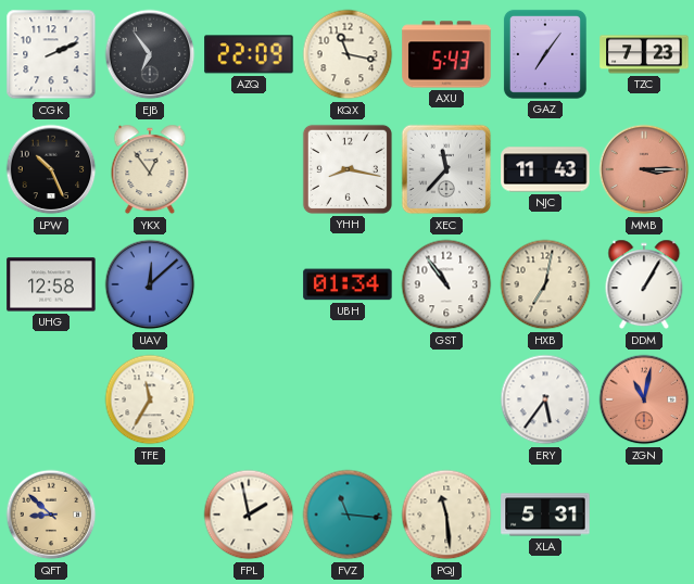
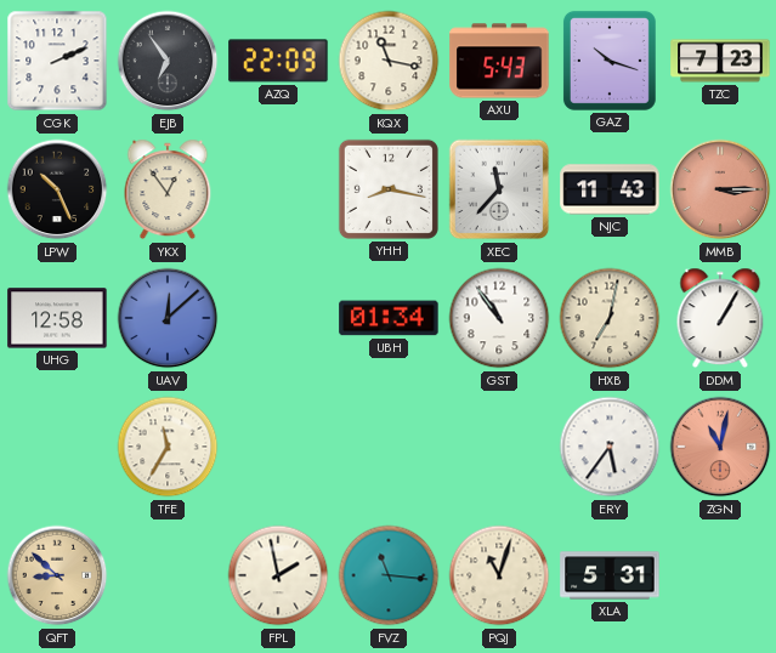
GAZ: 7:06 -> 10:18 (610, 61)
PQJ: 11:29 -> 11:03 (499, 575)
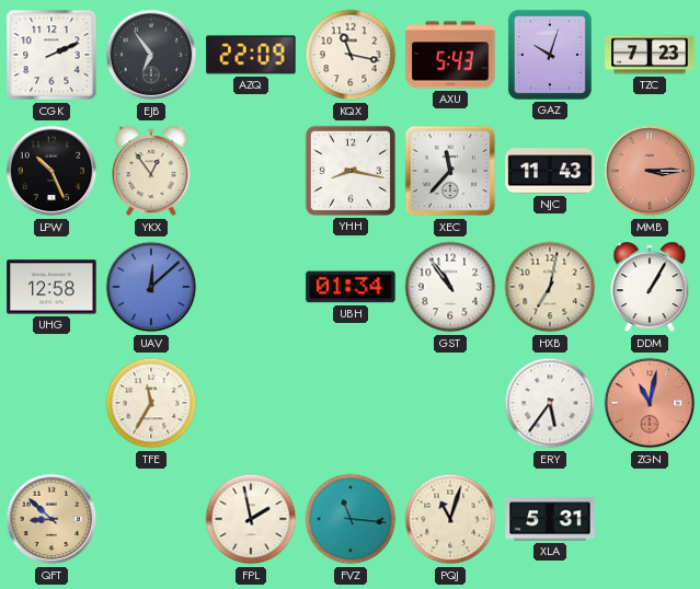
GAZ: 10:18 -> 10:03 (550, 55)
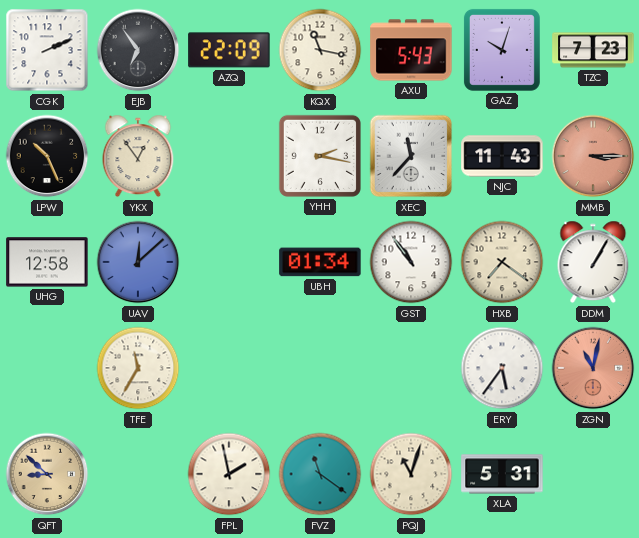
YHH: 8:17 -> 2:17 (320, 156)
HXB: 7:02 -> 7:21 (502, 262)
FVZ: 11:16 -> 11:21 (320, 474)
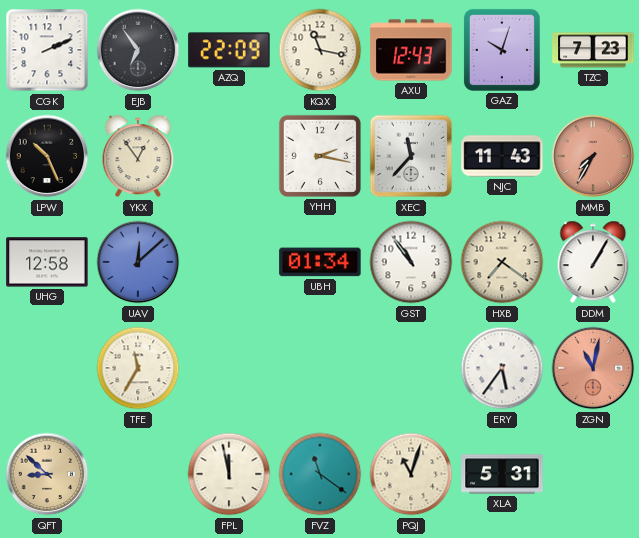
AXU: 5:43 -> 12:43 (411, 50)
MMB: 3:15 -> 7:35 (593, 156)
FPL: 1:58 -> 11:58 (229, 474)
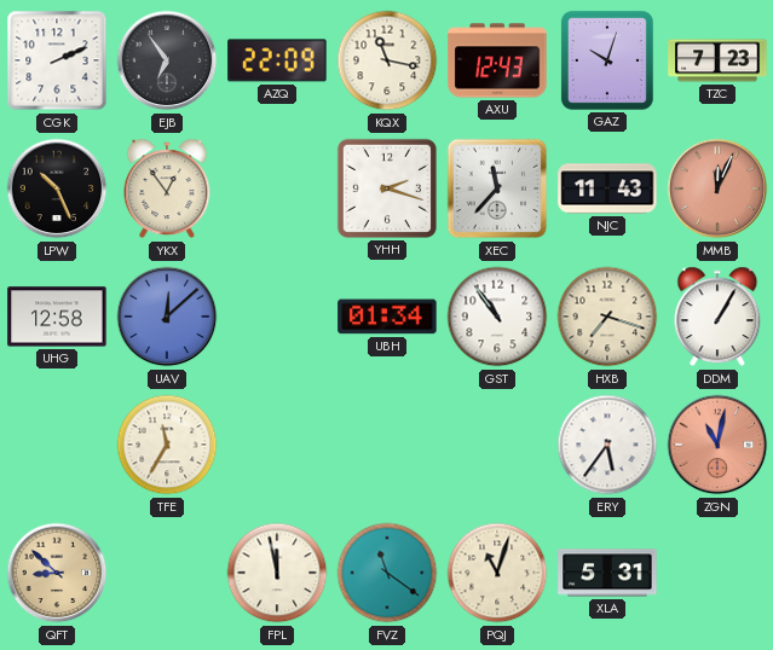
YHH: 2:17 -> 2:18 (387, 188)
MMB: 7:35 -> 12:04 (717, 188)
HXB: 7:21 -> 7:18 (607, 317)
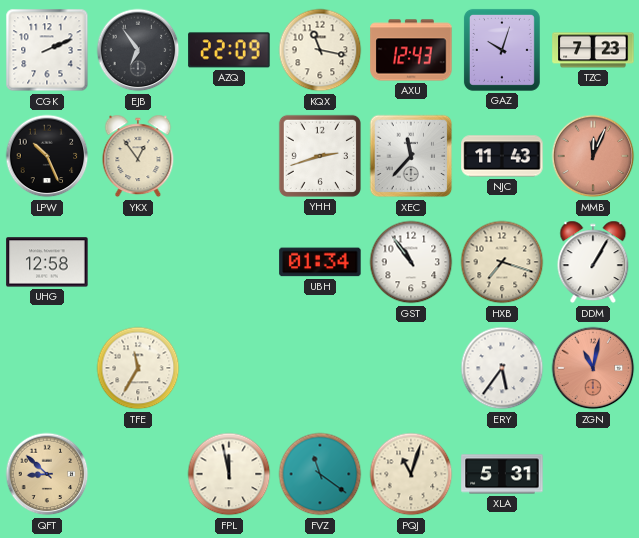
YHH: 2:18 -> 2:42 (320, 156)
UAV: 12:08 -> none (167, 317)
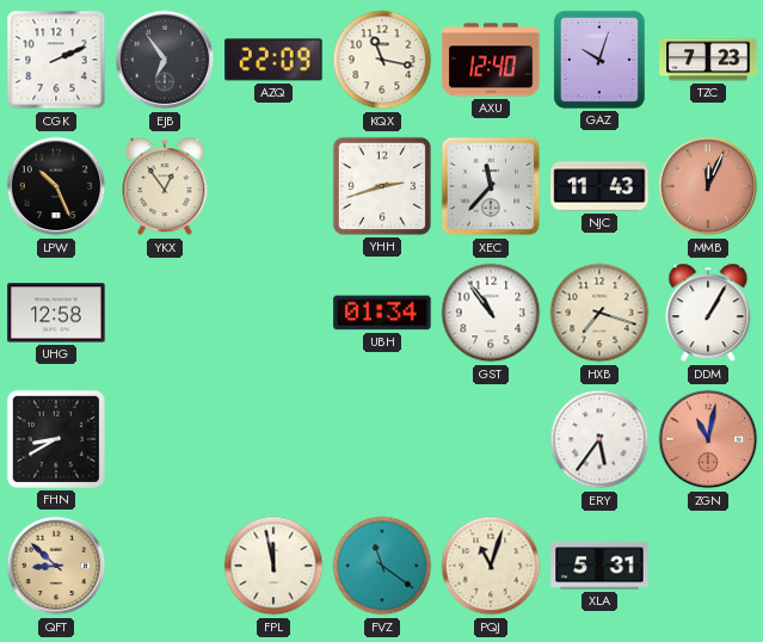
AXU: 12:43 -> 12:40 (491, 60)
FHN: none -> 8:40 (56, 439)
TFE: 11:35 -> none (138, 368)
